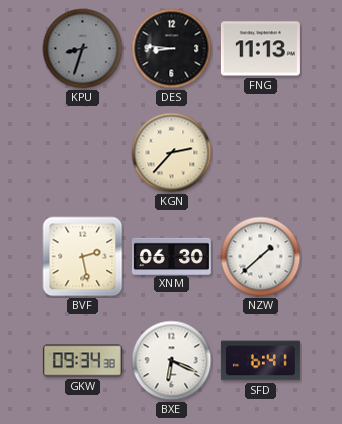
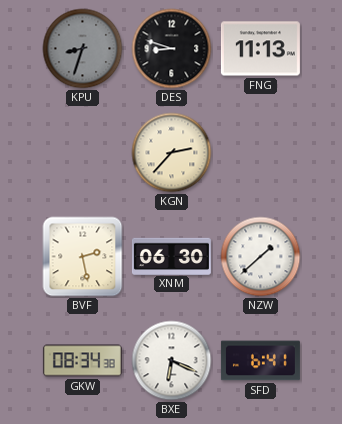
DES: 8:46 -> 8:48 (172, 49)
GKW: 09:34 -> 08:34 (82, 361)
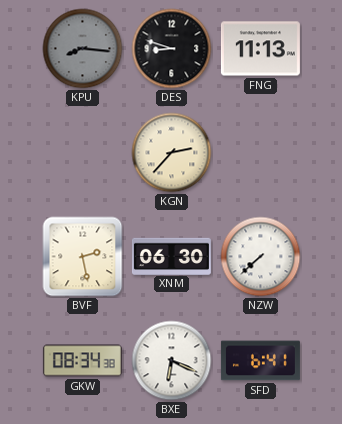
KPU: 8:33 -> 8:16 (83, 49)
NZW: 1:38 -> 7:38 (261, 257)
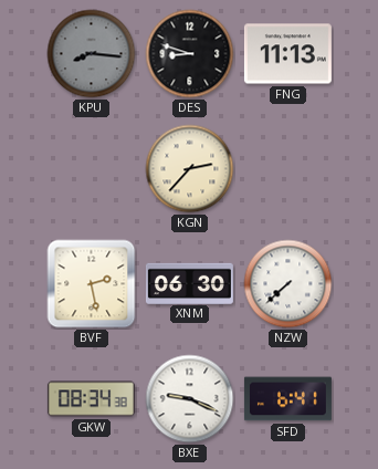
BXE: 6:19 -> 9:19 (190, 399)
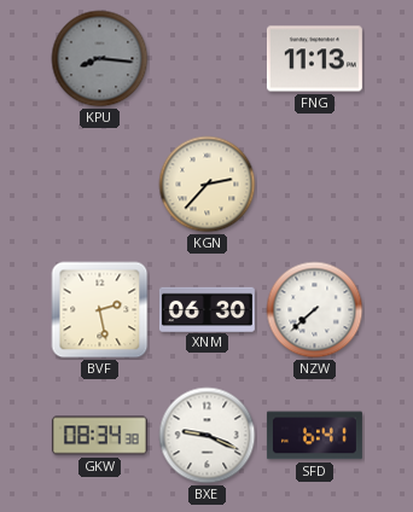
DES: 8:48 -> none (190, 54)
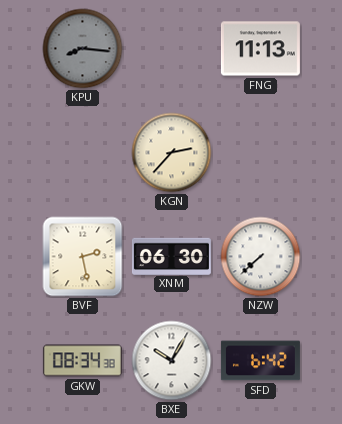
BXE: 9:19 -> 10:05 (172, 361)
SFD: 6:41 -> 6:42 (260, 361)
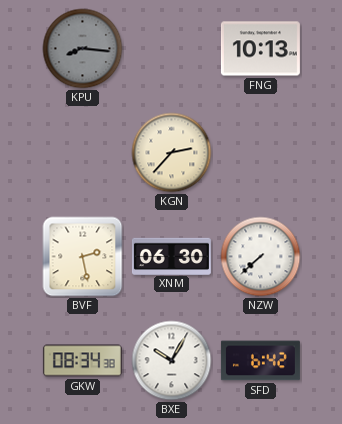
FNG: 11:13 -> 10:13 (260, 49)
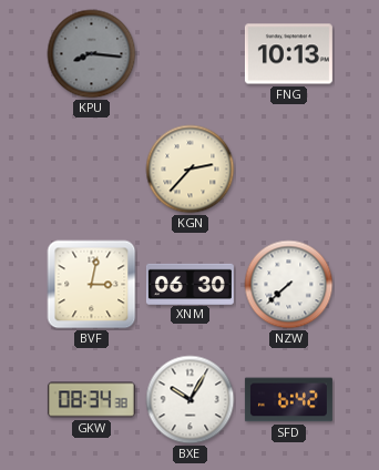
BVF: 2:28 -> 3:02 (92, 285)
